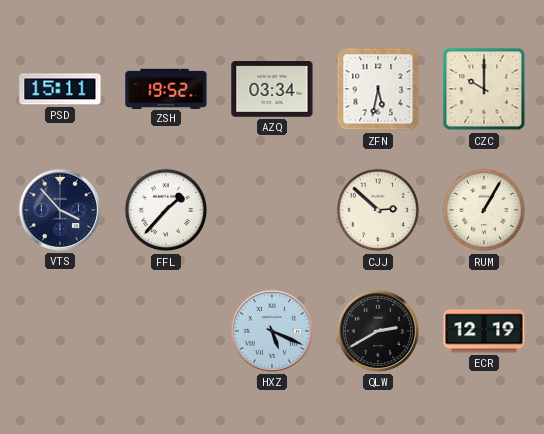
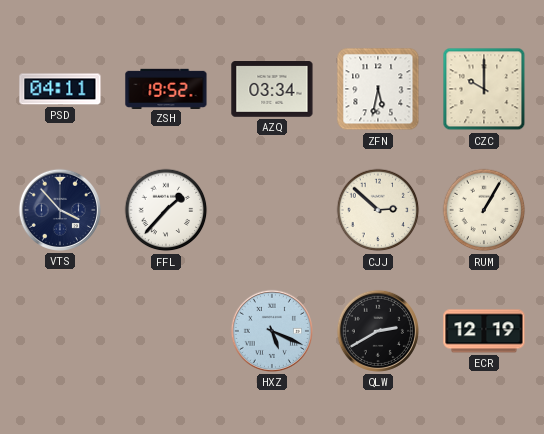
PSD: 15:11 -> 04:11 (60, 89)
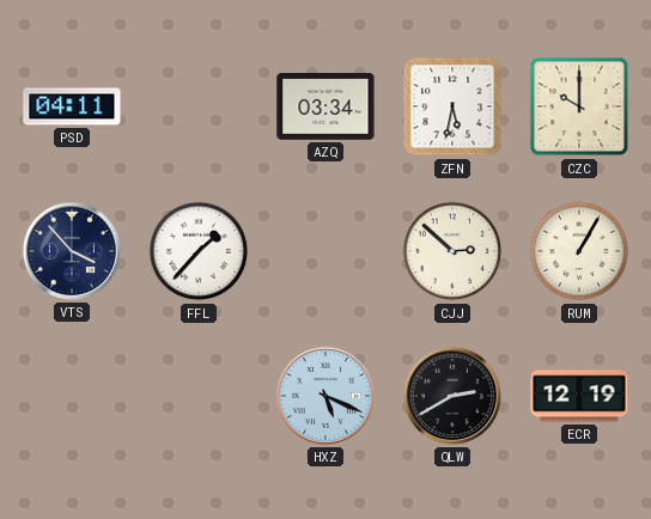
ZSH: 19:52 -> none (166, 88)
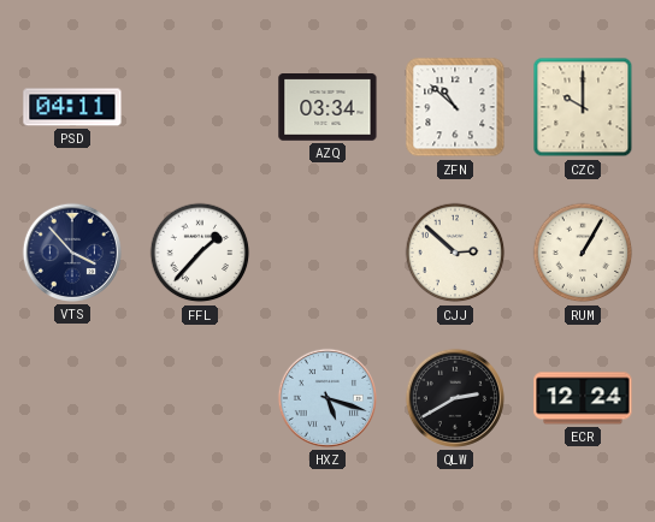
ZFN: 5:32 -> 10:52 (455, 107)
HXZ: 5:19 -> 5:18 (327, 398)
ECR: 12:19 -> 12:24 (583, 398)
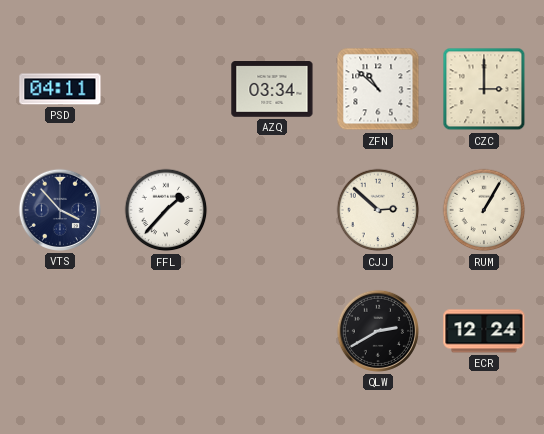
CZC: 10:00 -> 3:00 (484, 89)
HXZ: 5:18 -> none (327, 398)
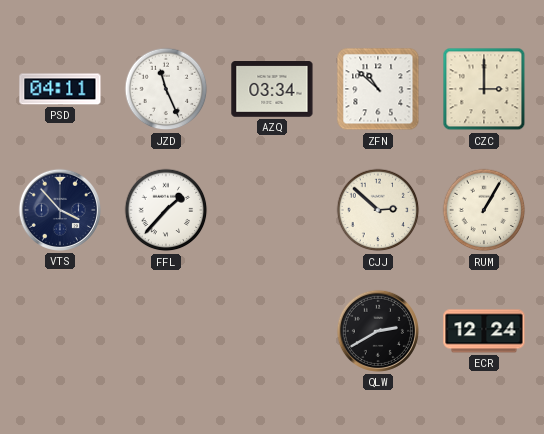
JZD: none -> 11:26 (166, 89)
